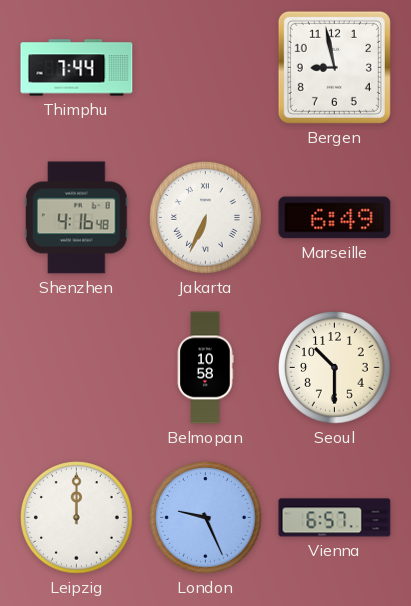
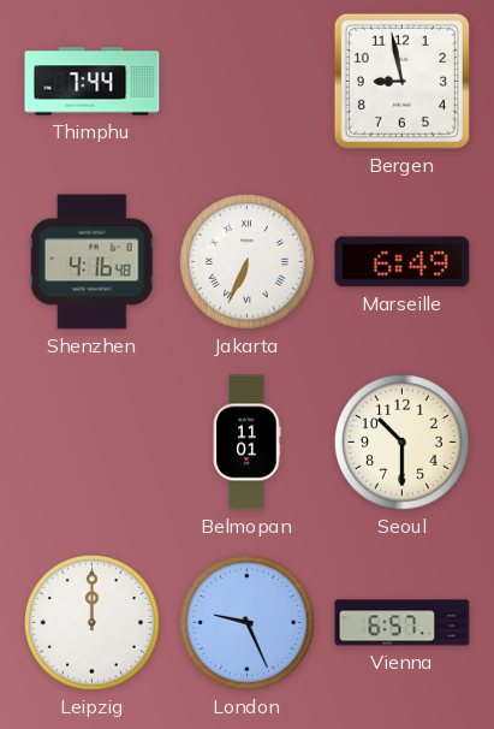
Belmopan: 10:58 -> 11:01 (246, 443)
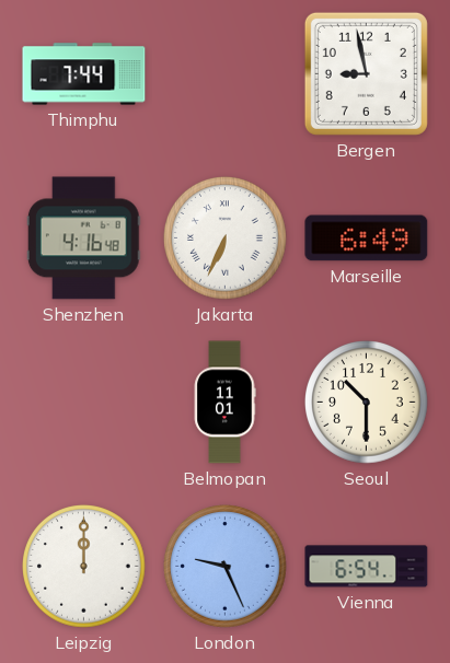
Vienna: 6:57 -> 6:54 (367, 567)
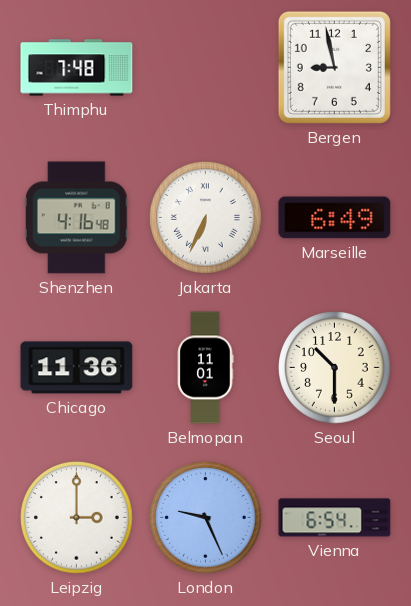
Thimphu: 7:44 -> 7:48 (77, 68)
Chicago: none -> 11:36 (77, 368)
Leipzig: 12:00 -> 3:00 (77, 518)
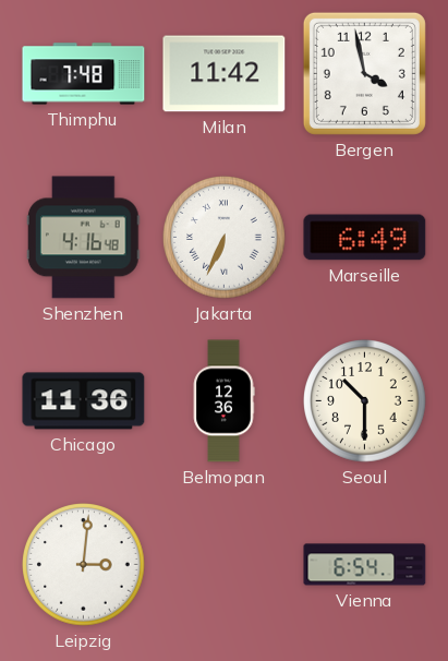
Milan: none -> 11:42 (225, 74)
Bergen: 8:58 -> 3:58 (364, 73)
Belmopan: 11:01 -> 12:36 (223, 401)
Leipzig: 3:00 -> 3:01 (84, 565)
London: 9:26 -> none (206, 518)
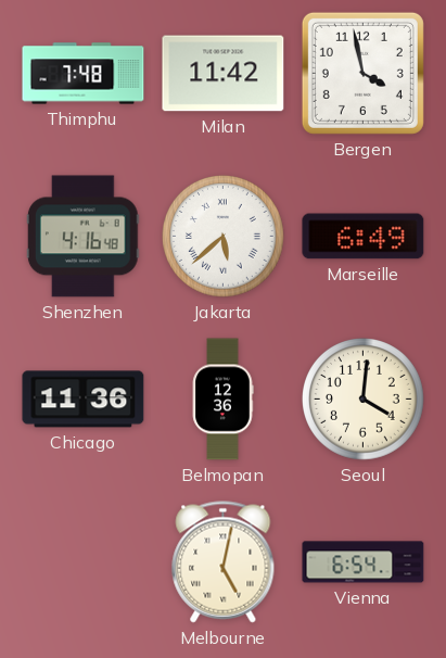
Jakarta: 6:34 -> 5:38 (224, 237)
Seoul: 10:30 -> 4:01 (364, 400)
Leipzig: 3:01 -> none (84, 565)
Melbourne: none -> 5:02 (224, 562)
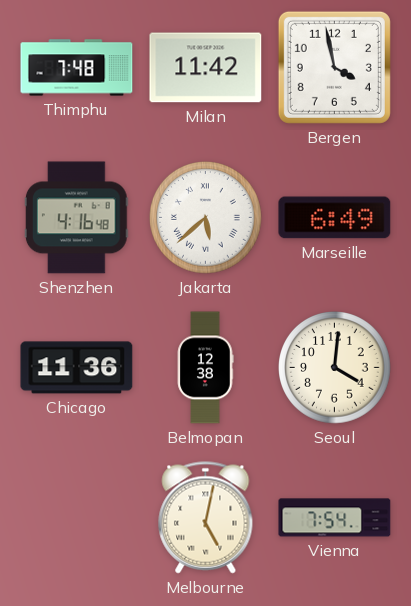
Belmopan: 12:36 -> 12:38 (205, 368)
Vienna: 6:54 -> 7:54 (335, 518)
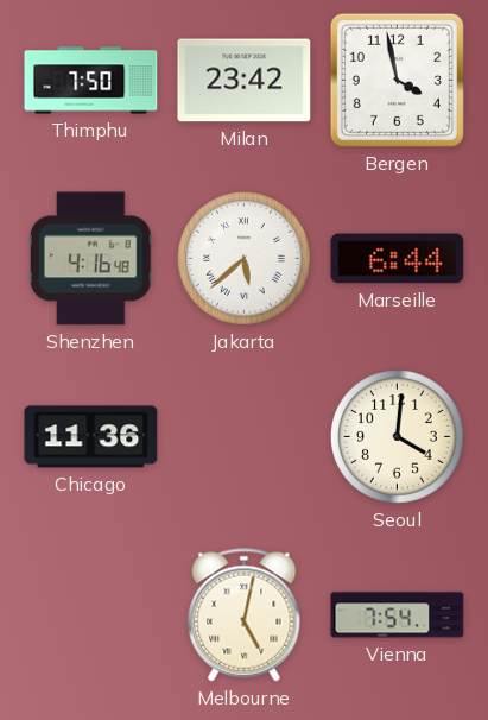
Thimphu: 7:48 -> 7:50 (91, 81)
Milan: 11:42 -> 23:42 (245, 81)
Marseille: 6:49 -> 6:44 (398, 259)
Belmopan: 12:38 -> none (205, 368)
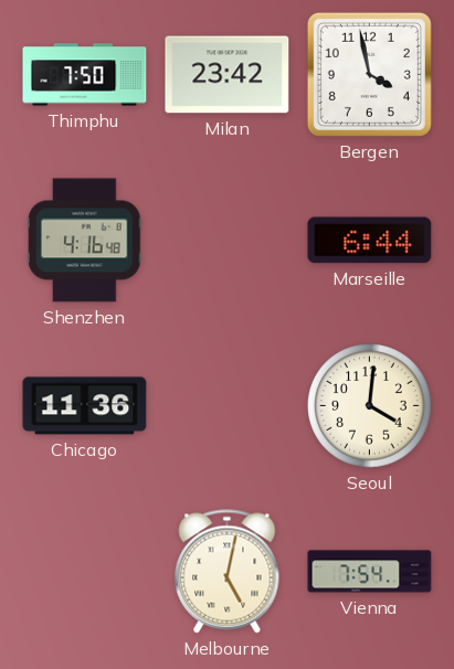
Jakarta: 5:38 -> none (245, 259)
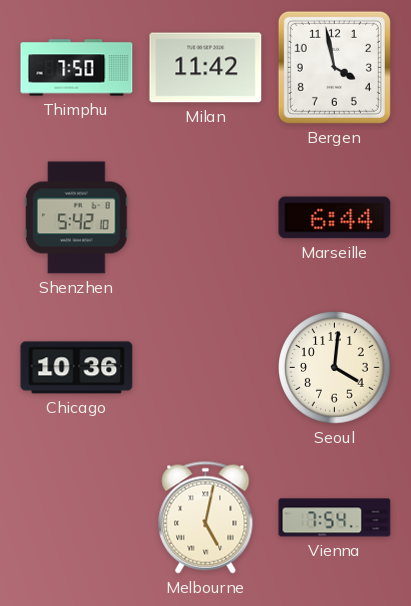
Milan: 23:42 -> 11:42 (206, 68)
Shenzhen: 4:16 -> 5:42 (76, 218)
Chicago: 11:36 -> 10:36 (77, 368)
